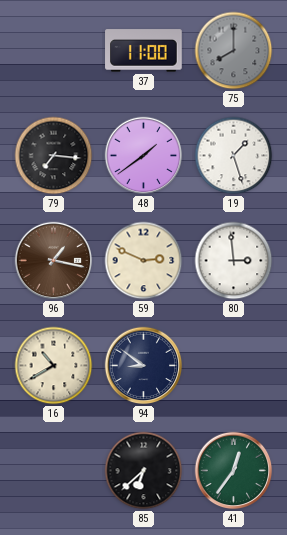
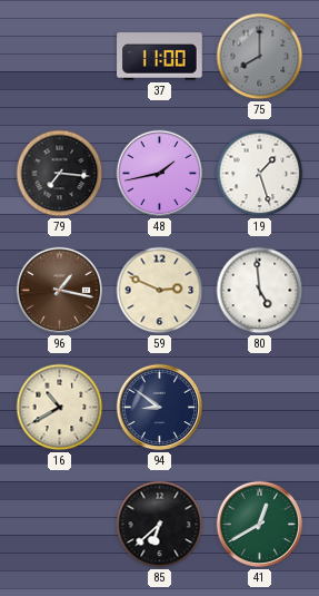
48: 1:39 -> 1:43 (160, 174)
80: 2:59 -> 4:59 (260, 291)
41: 12:36 -> 12:40 (260, 525)
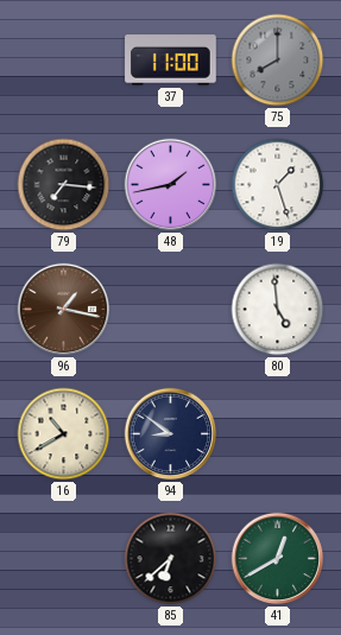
59: 2:49 -> none (160, 291)
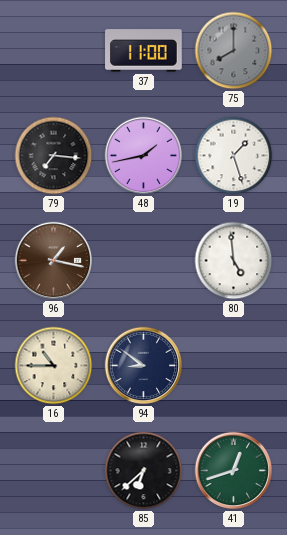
16: 10:40 -> 10:45 (54, 366)
41: 12:40 -> 12:42 (234, 471)
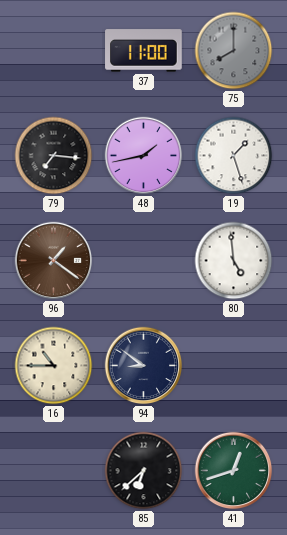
96: 1:17 -> 1:21 (54, 261)
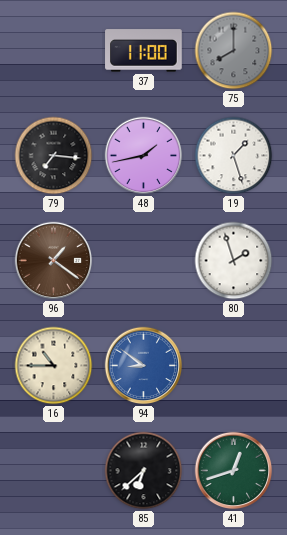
80: 4:59 -> 1:57 (234, 261)
94 dial: navy -> blue (144, 366)
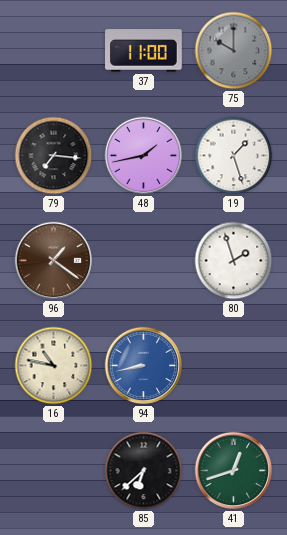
75: 8:00 -> 10:00 (234, 51)
16: 10:45 -> 10:47 (54, 366)
94: 8:51 -> 8:43 (144, 366)
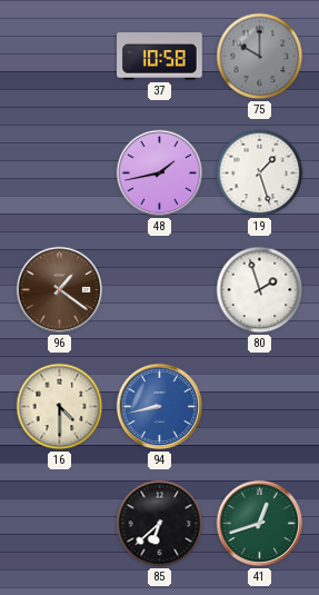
37: 11:00 -> 10:58 (160, 57)
79: 7:16 -> none (54, 156)
16: 10:47 -> 4:30 (60, 407)
